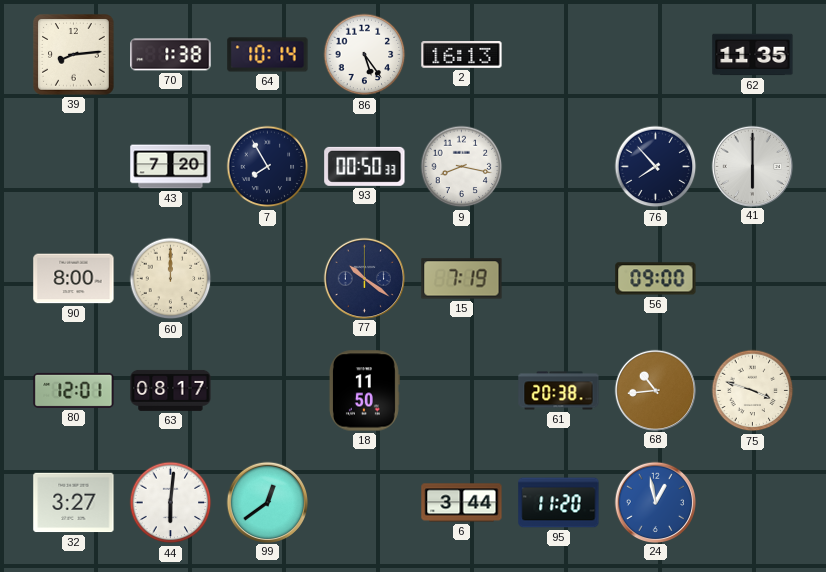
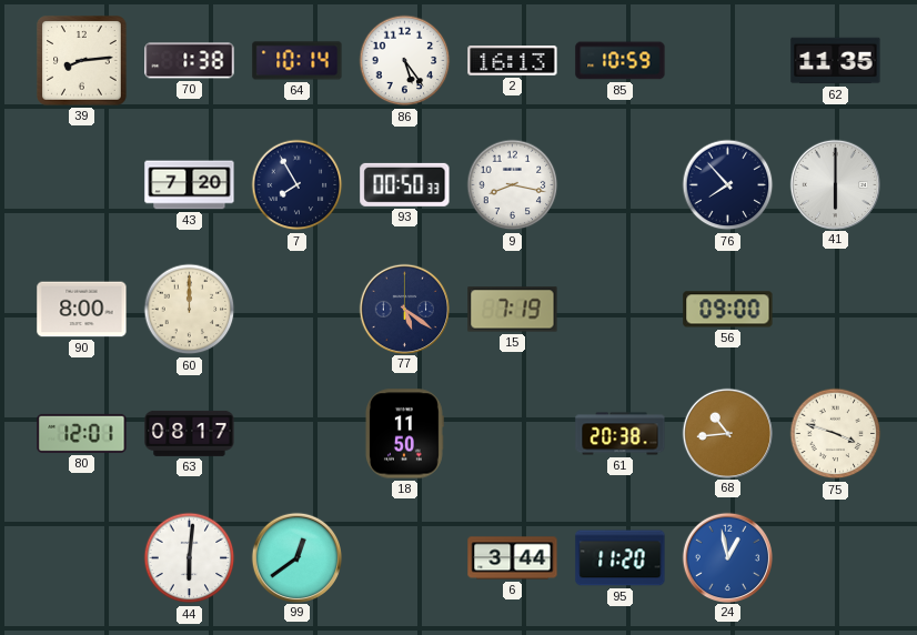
85: none -> 10:59 (621, 61)
77: 10:21 -> 5:21 (404, 309)
32: 3:27 -> none (74, 503)
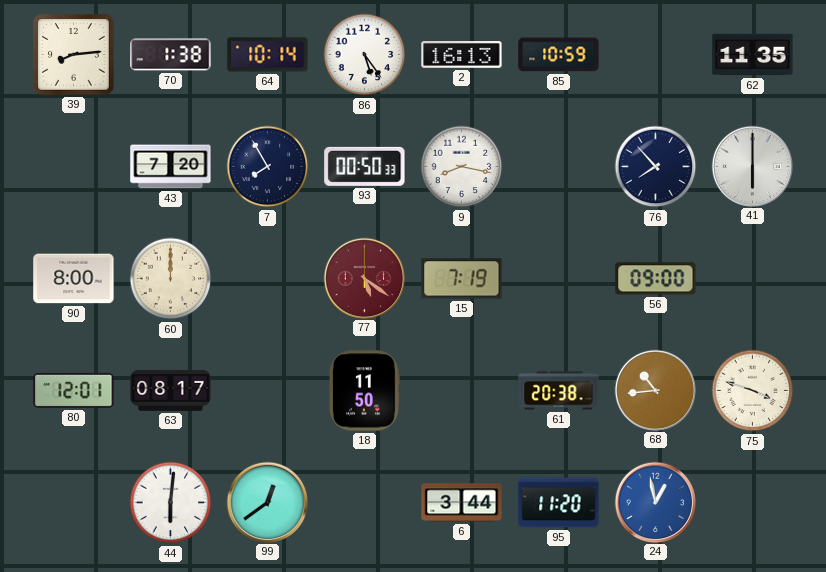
77 dial: navy -> burgundy (364, 278)
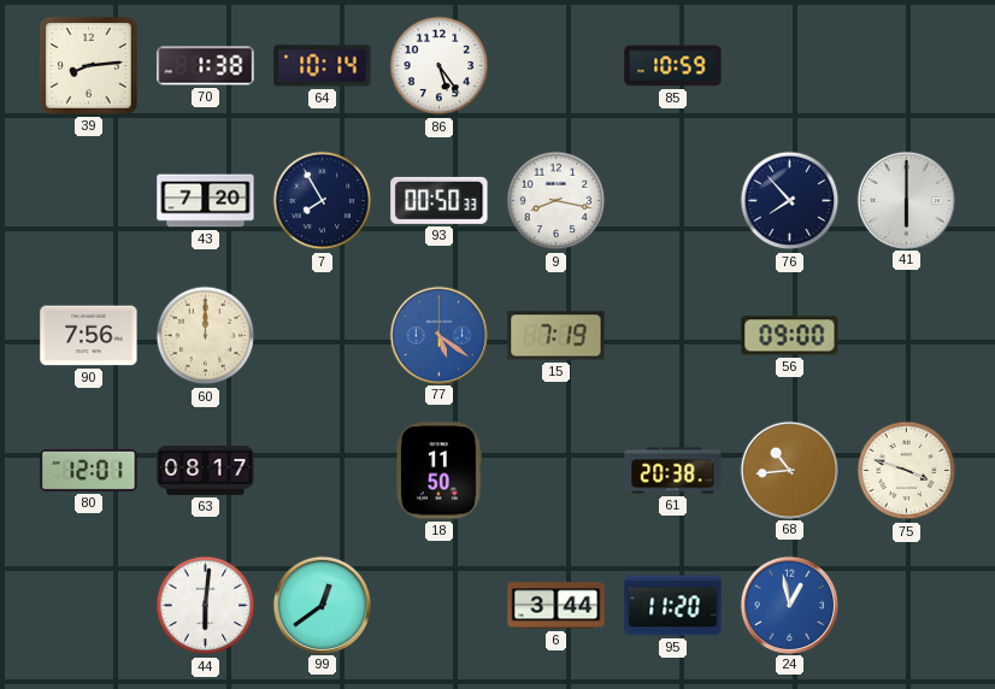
2: 16:13 -> none (462, 55)
62: 11:35 -> none (753, 55)
90: 8:00 -> 7:56 (89, 336)
77 dial: burgundy -> blue (438, 335)
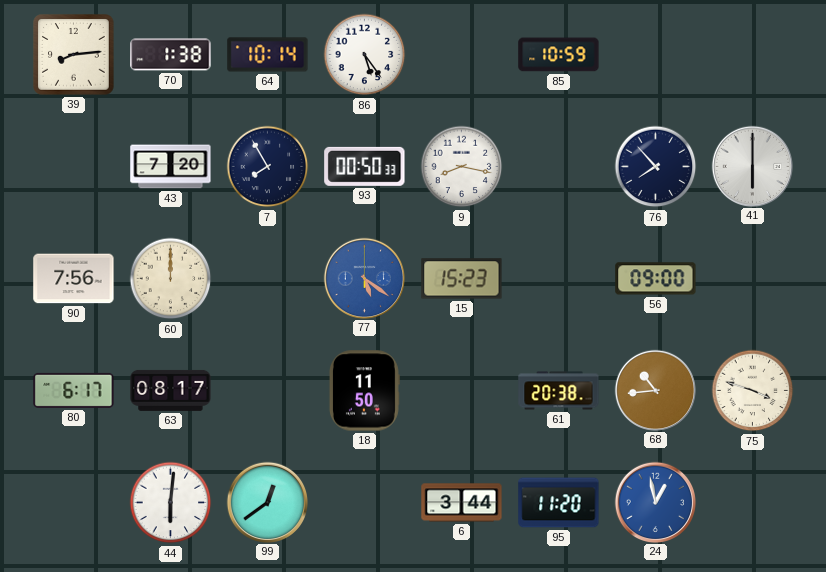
15: 7:19 -> 15:23 (462, 279)
80: 12:01 -> 6:17 (74, 390)
